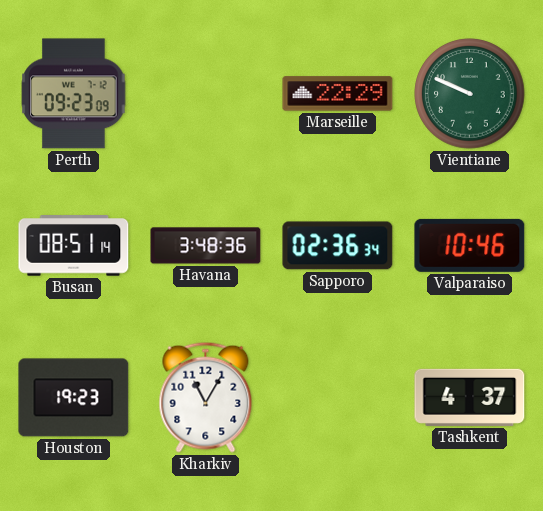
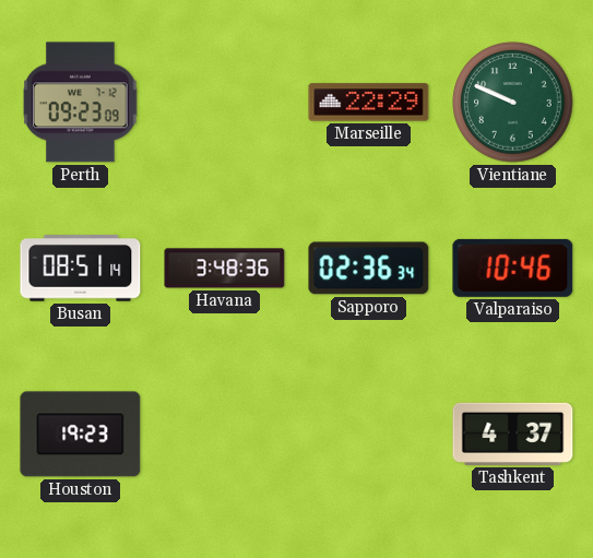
Kharkiv: 11:05 -> none (206, 397)
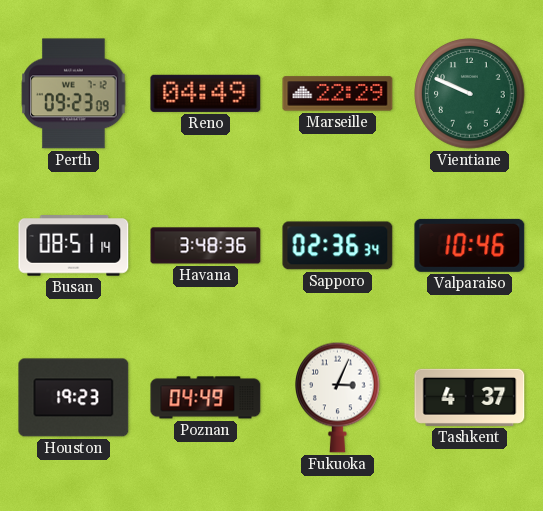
Reno: none -> 04:49 (206, 93)
Poznan: none -> 04:49 (206, 398)
Fukuoka: none -> 3:04 (338, 397)
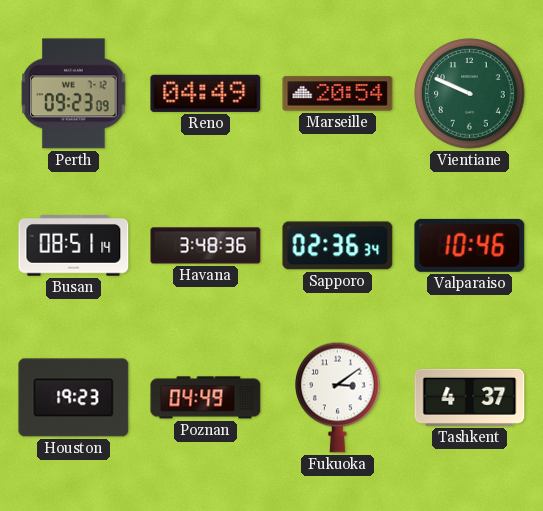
Marseille: 22:29 -> 20:54 (338, 94)
Fukuoka: 3:04 -> 3:09 (338, 397)
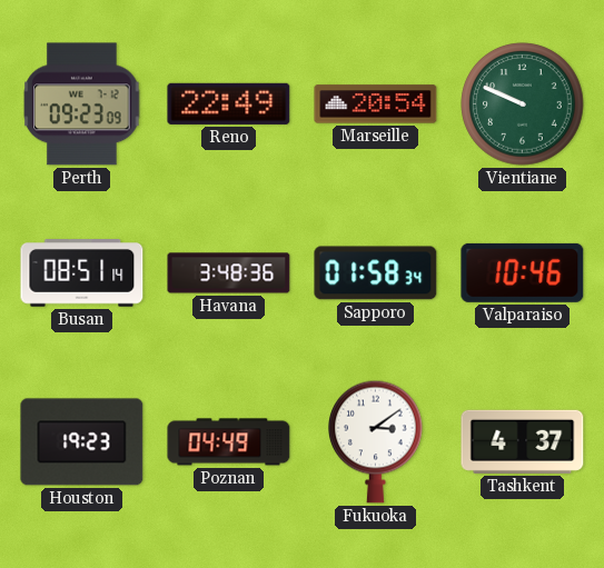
Reno: 04:49 -> 22:49 (229, 103)
Sapporo: 02:36 -> 01:58 (376, 273)
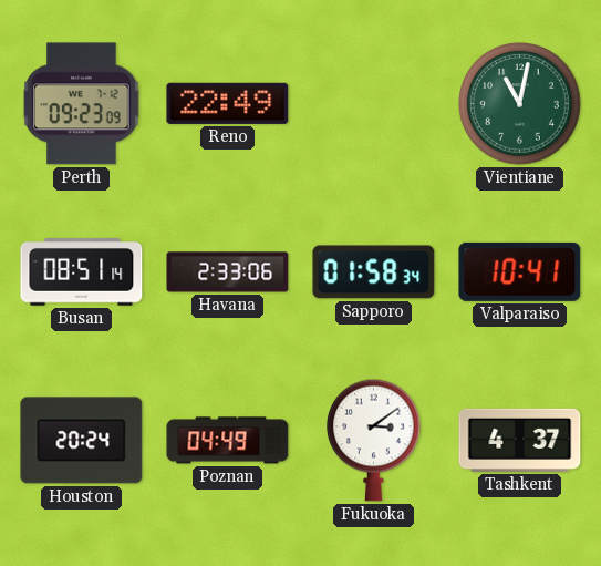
Marseille: 20:54 -> none (376, 104)
Vientiane: 9:49 -> 11:02 (520, 104)
Havana: 3:48 -> 2:33 (228, 272)
Valparaiso: 10:46 -> 10:41 (520, 271)
Houston: 19:23 -> 20:24 (82, 441)
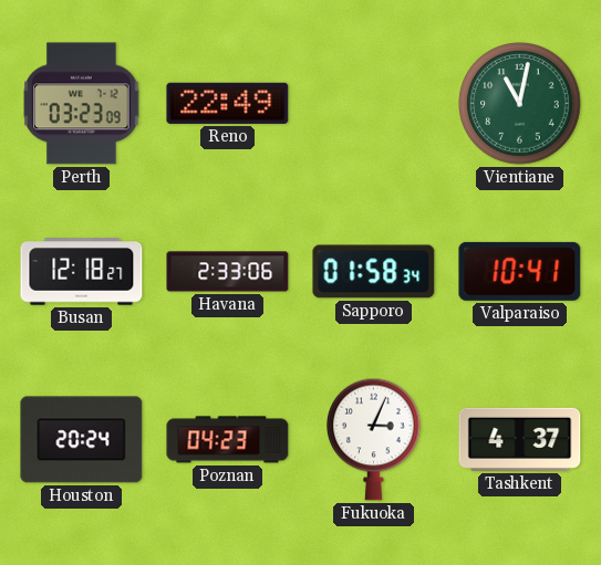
Perth: 09:23 -> 03:23 (82, 104)
Busan: 08:51 -> 12:18 (82, 272)
Poznan: 04:49 -> 04:23 (228, 440)
Fukuoka: 3:09 -> 3:04 (374, 439)
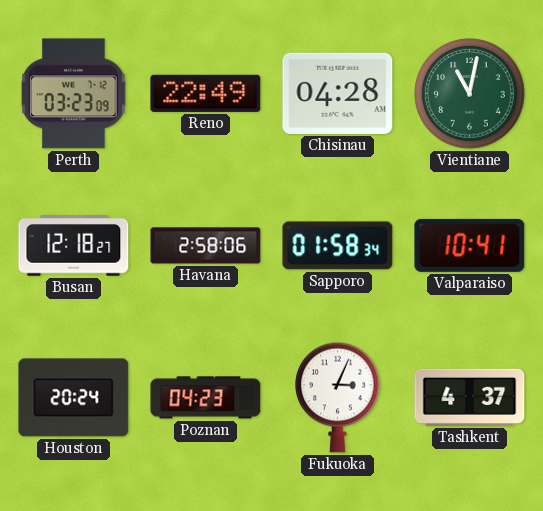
Chisinau: none -> 04:28 (338, 93)
Havana: 2:33 -> 2:58 (206, 246)
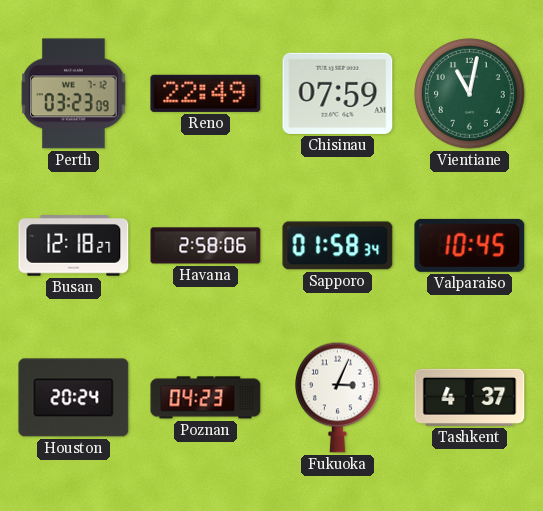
Chisinau: 04:28 -> 07:59 (338, 93)
Valparaiso: 10:41 -> 10:45 (470, 245)
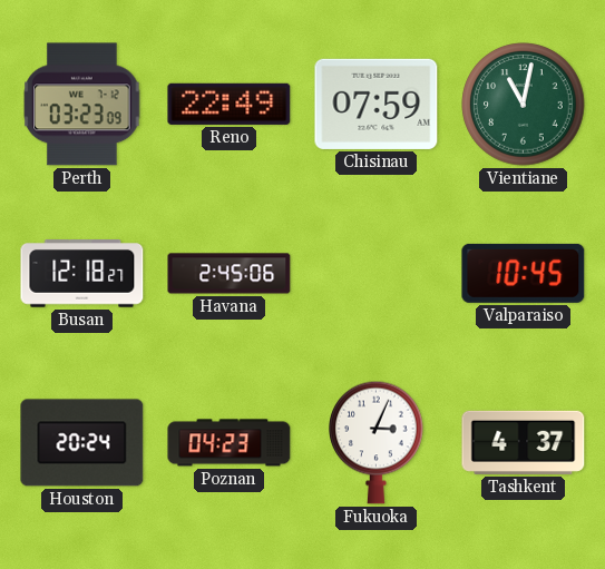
Havana: 2:58 -> 2:45 (230, 274)
Sapporo: 01:58 -> none (338, 246)
